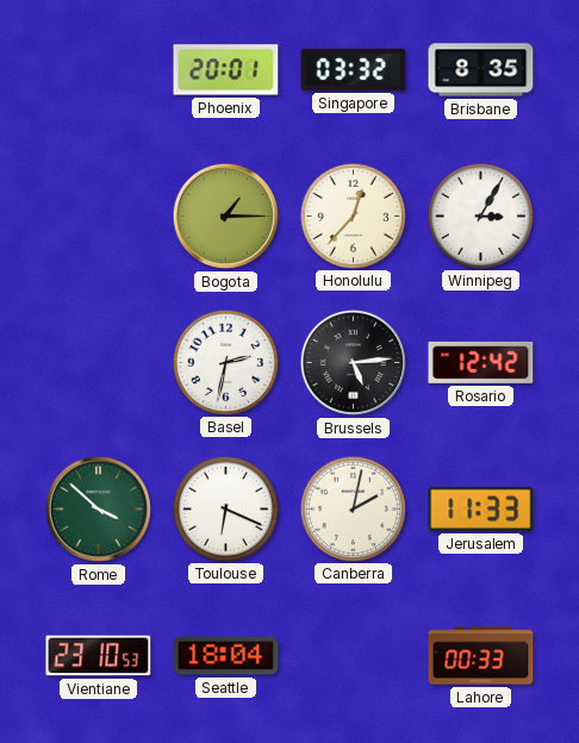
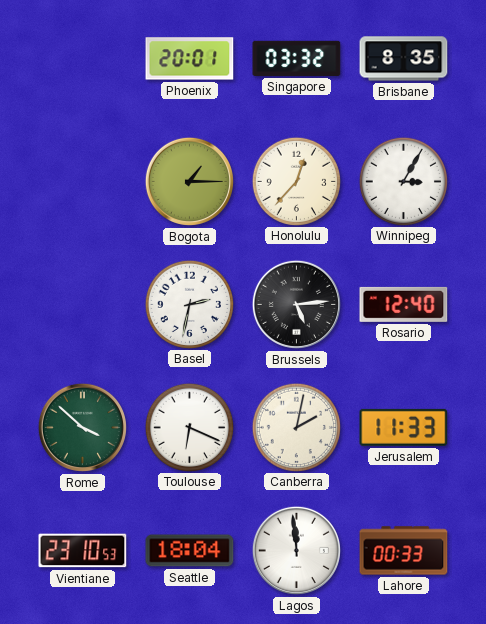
Rosario: 12:42 -> 12:40 (404, 304)
Lagos: none -> 11:59 (296, 550)
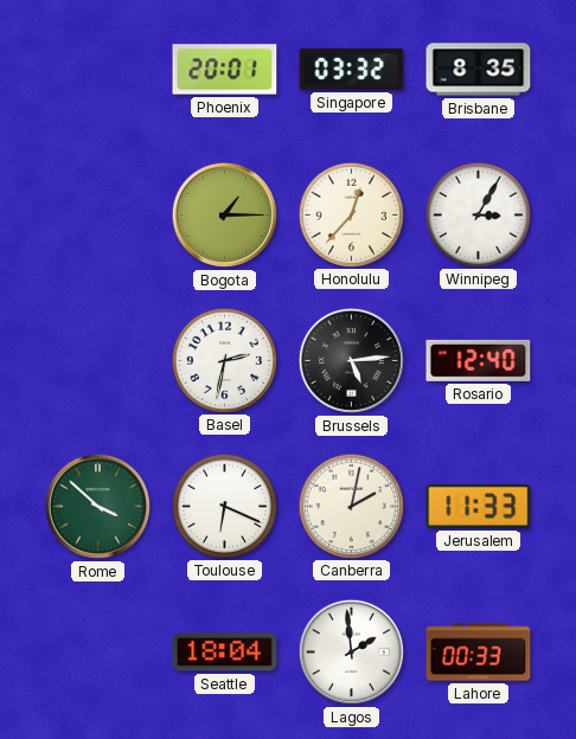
Vientiane: 23:10 -> none (83, 551)
Lagos: 11:59 -> 1:59 (351, 651)
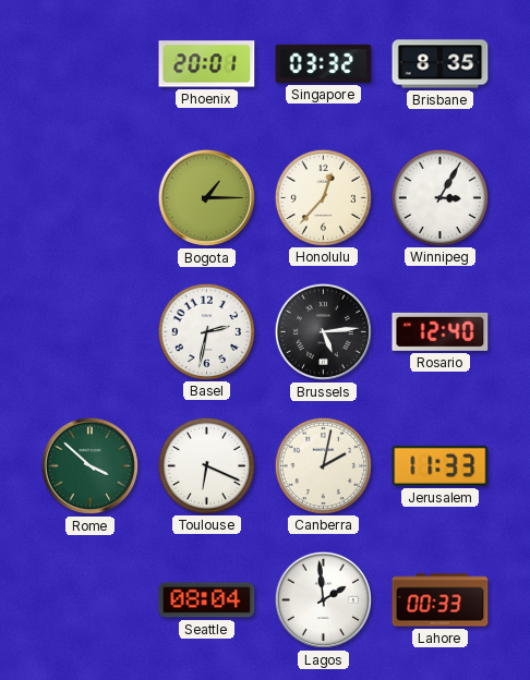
Seattle: 18:04 -> 08:04 (207, 600)
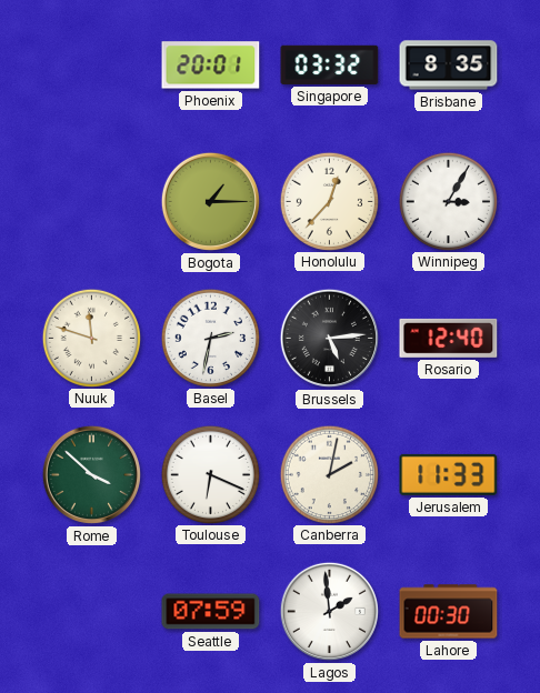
Nuuk: none -> 11:48 (91, 338)
Seattle: 08:04 -> 07:59 (211, 612)
Lahore: 00:33 -> 00:30 (449, 612)
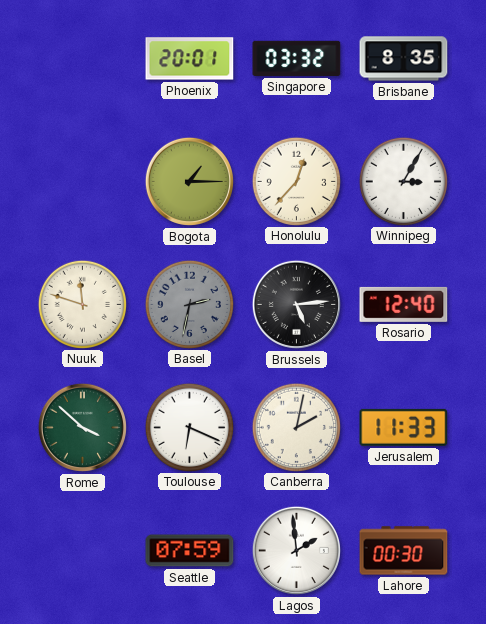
Basel dial: white -> grey (189, 304)
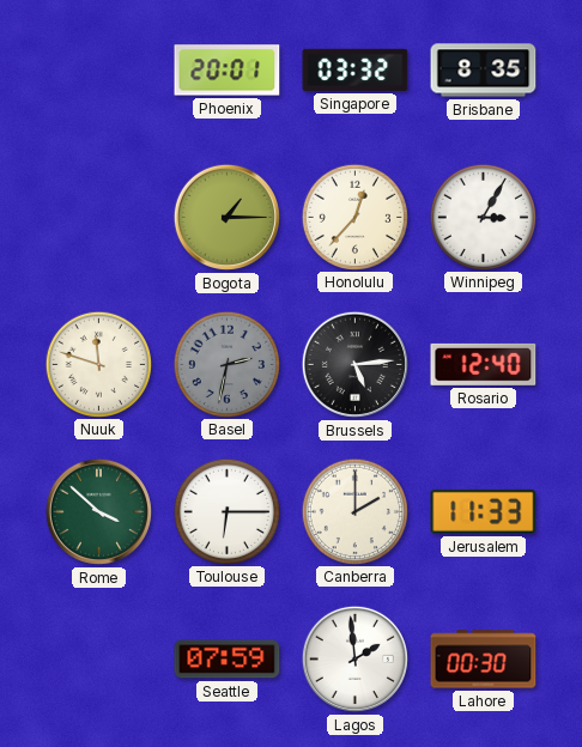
Toulouse: 6:19 -> 6:15 (226, 511)
Canberra: 2:02 -> 2:00 (354, 511)
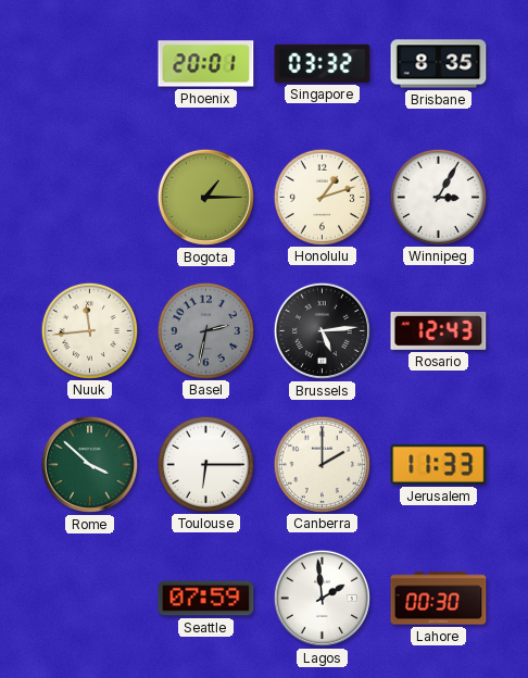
Honolulu: 12:37 -> 1:12 (322, 197)
Nuuk: 11:48 -> 11:44 (89, 330)
Rosario: 12:40 -> 12:43 (439, 330)
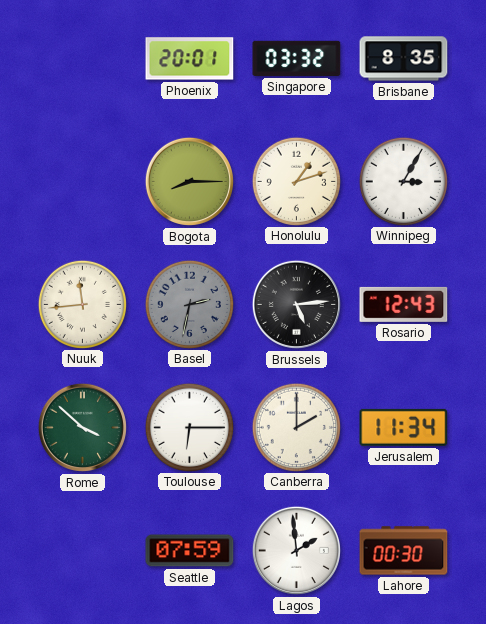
Bogota: 1:15 -> 8:15 (189, 181)
Jerusalem: 11:33 -> 11:34 (404, 427)
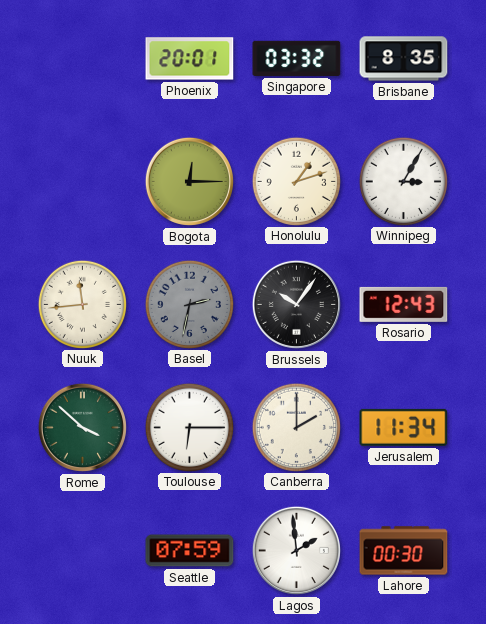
Bogota: 8:15 -> 12:15 (189, 181)
Brussels: 5:14 -> 10:06 (296, 304)
